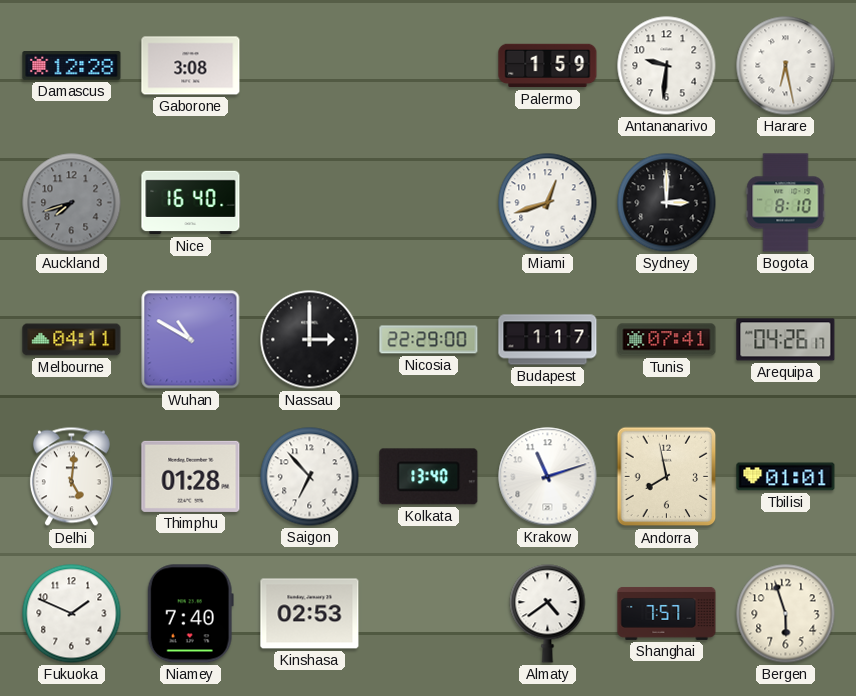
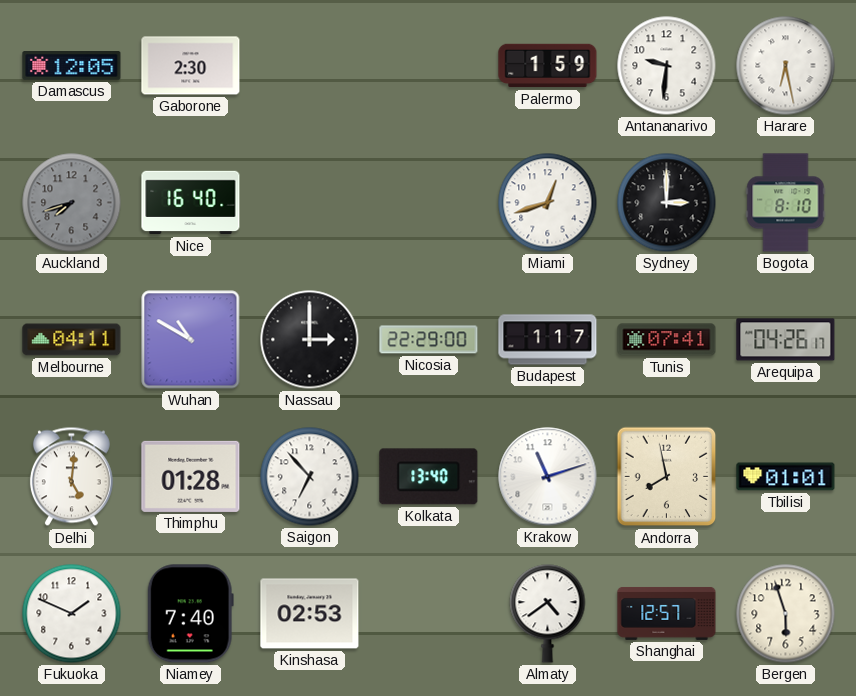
Damascus: 12:28 -> 12:05 (72, 66)
Gaborone: 3:08 -> 2:30 (191, 66)
Shanghai: 7:57 -> 12:57 (667, 613)
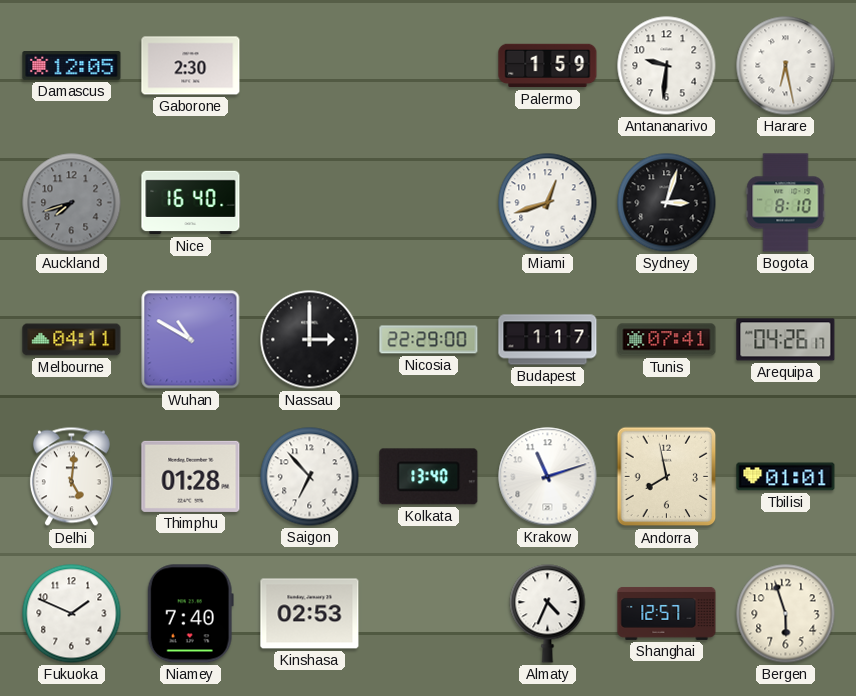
Sydney: 3:00 -> 3:03 (667, 203)
Almaty: 4:39 -> 4:34 (548, 614)
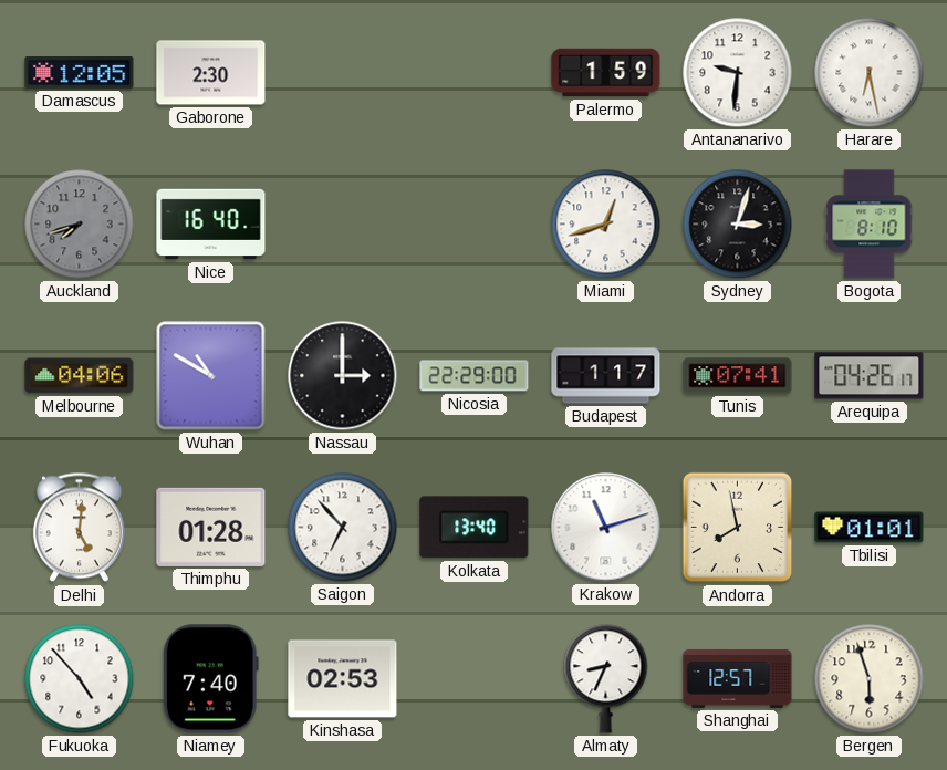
Melbourne: 04:11 -> 04:06 (80, 376)
Fukuoka: 1:49 -> 4:53 (80, 679)
Almaty: 4:34 -> 8:34 (606, 679)
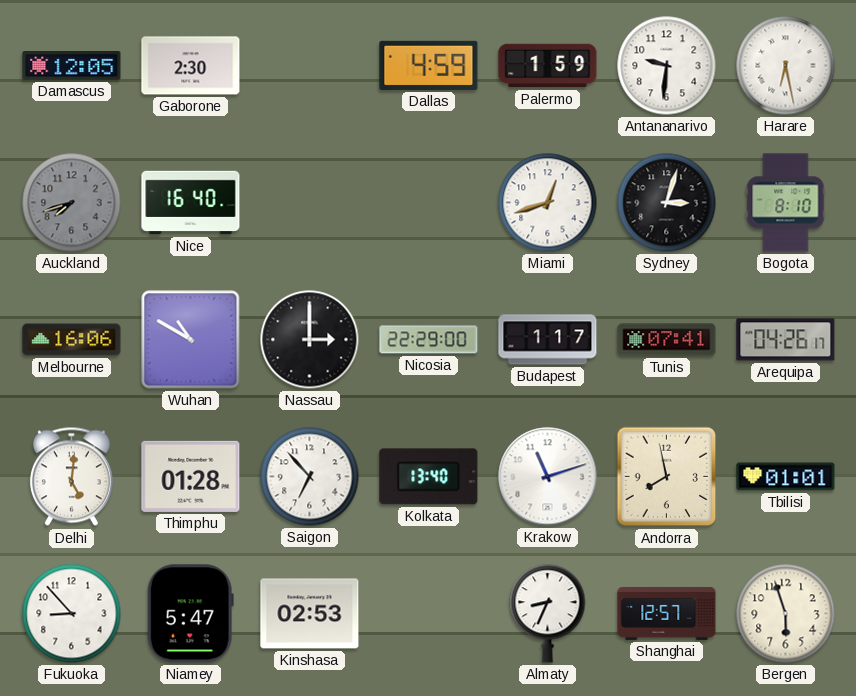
Dallas: none -> 4:59 (429, 65)
Melbourne: 04:06 -> 16:06 (72, 340)
Fukuoka: 4:53 -> 8:53 (72, 614)
Niamey: 7:40 -> 5:47 (190, 614)
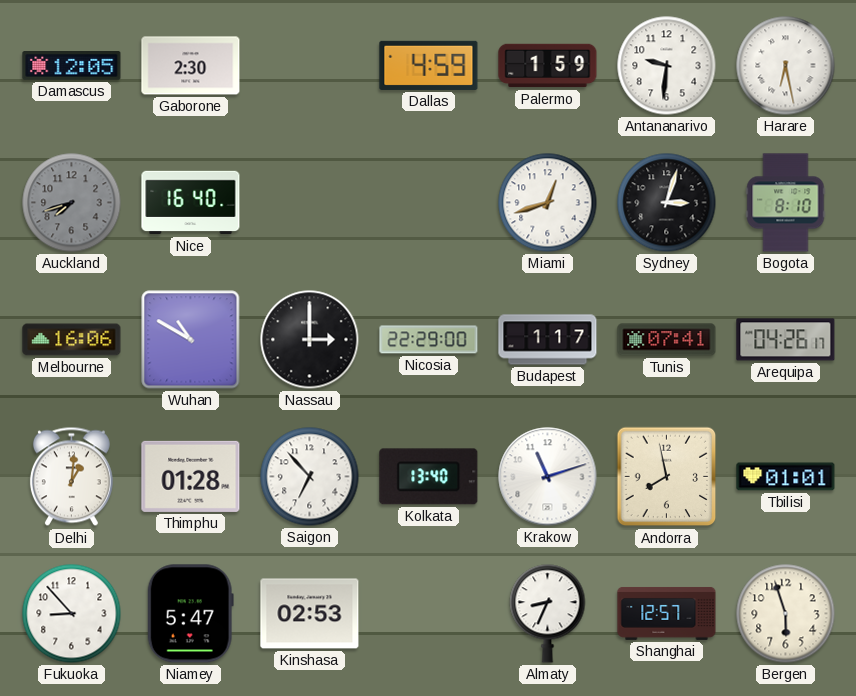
Delhi: 5:01 -> 1:01 (71, 477)
